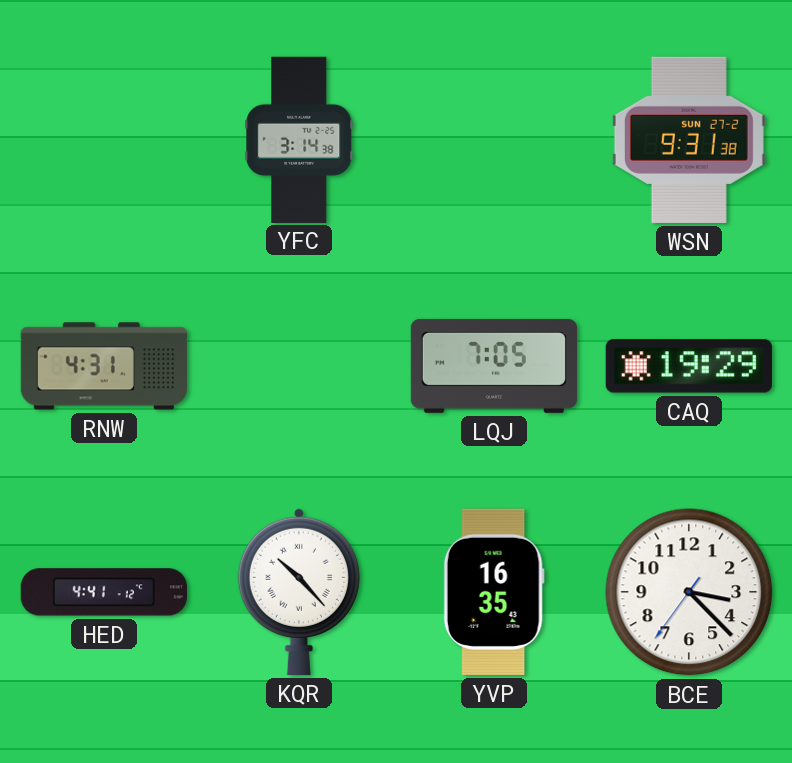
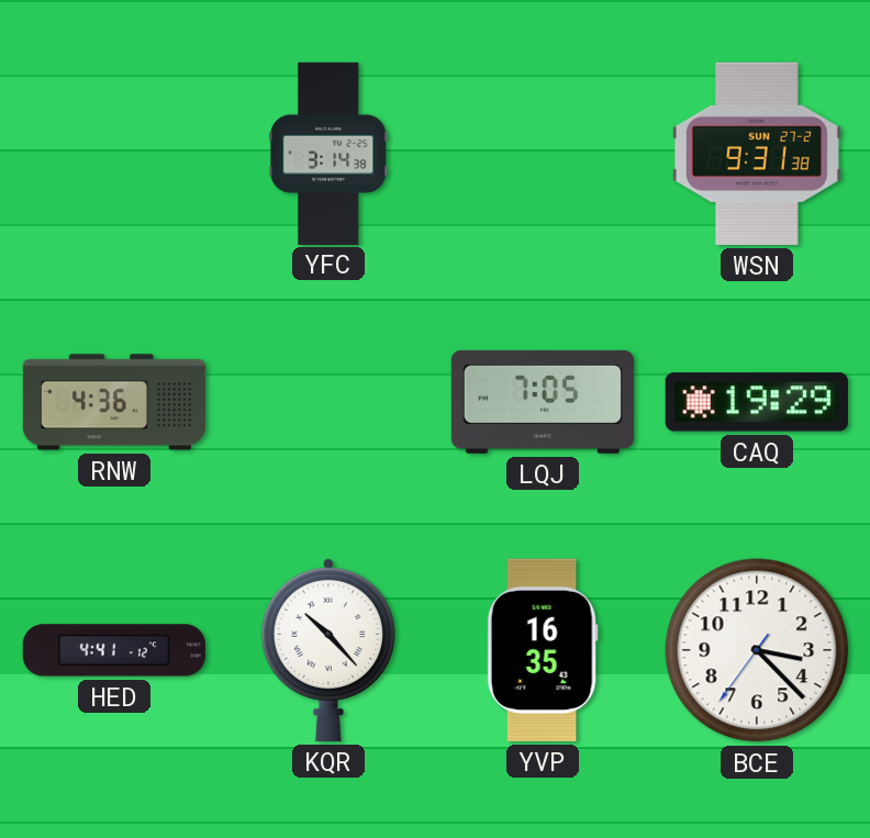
RNW: 4:31 -> 4:36 (113, 402)
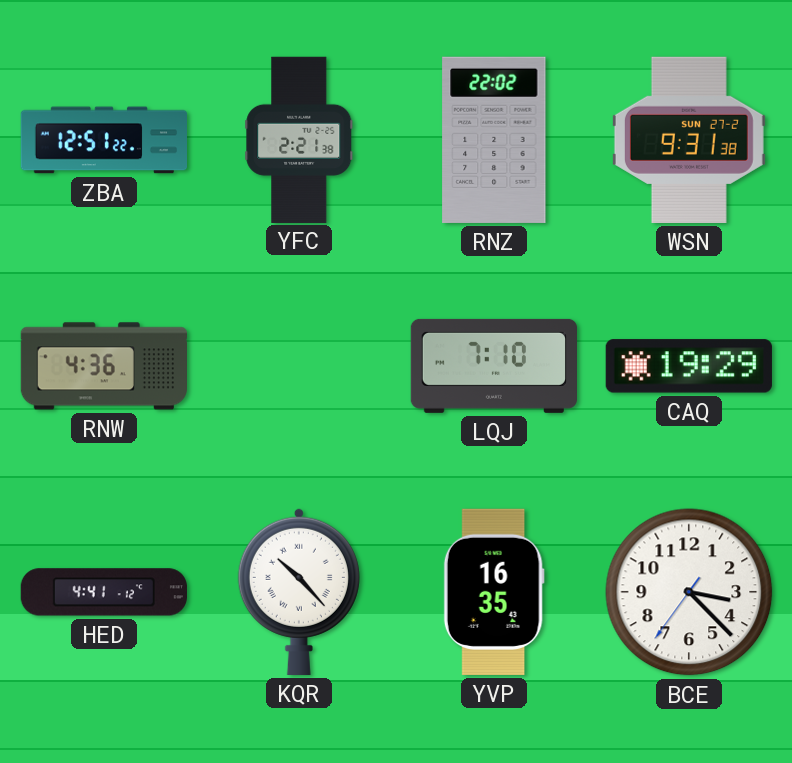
ZBA: none -> 12:51 (103, 140)
YFC: 3:14 -> 2:21 (299, 139)
RNZ: none -> 22:02 (494, 140)
LQJ: 7:05 -> 7:10 (493, 366)
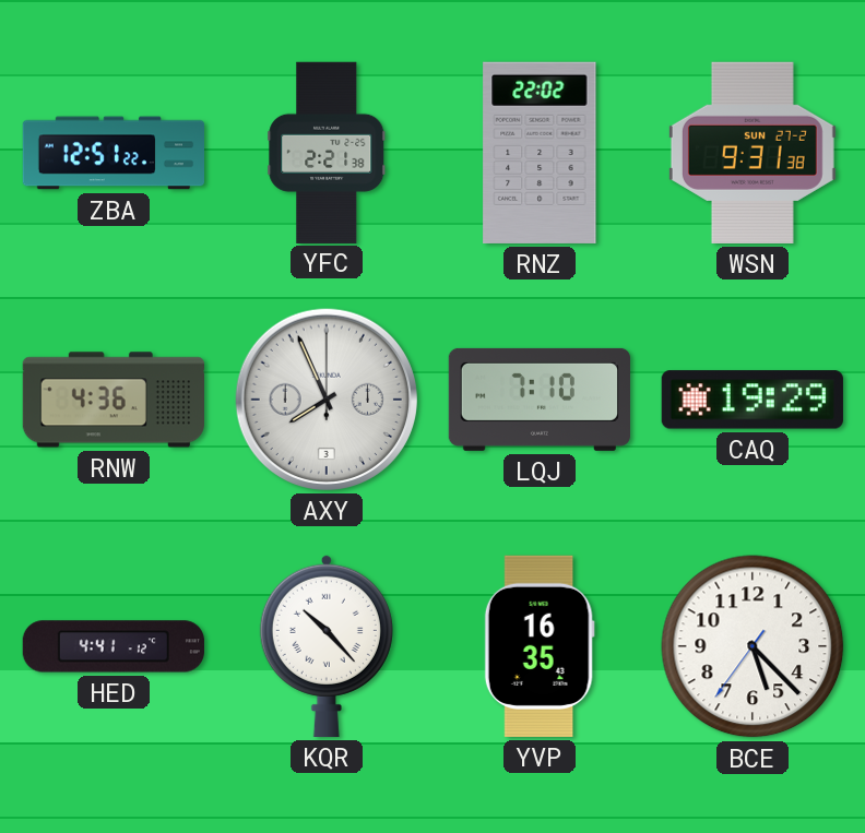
AXY: none -> 7:56 (327, 400)
BCE: 3:22 -> 5:22 (753, 646)
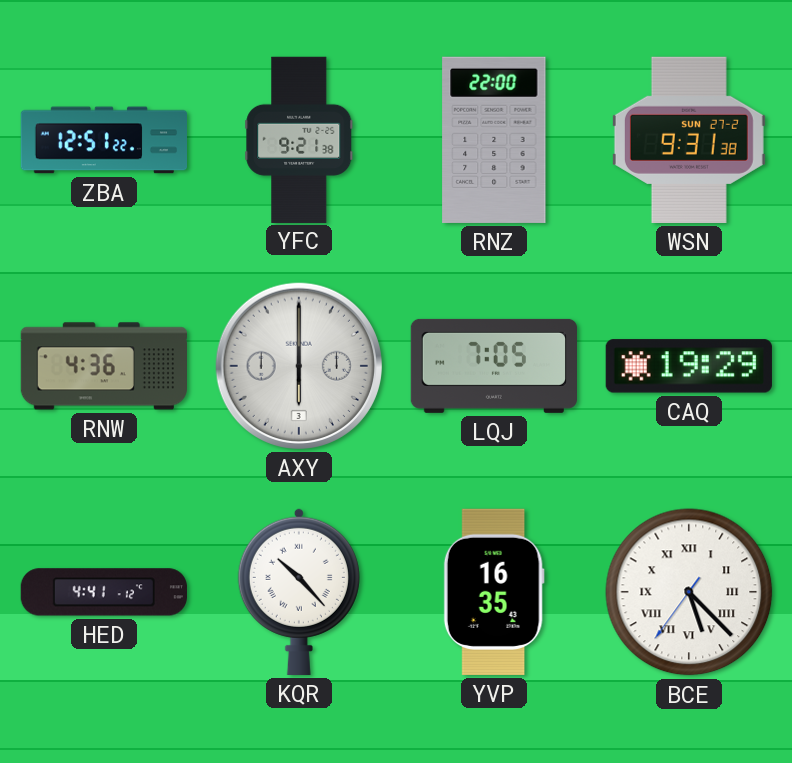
YFC: 2:21 -> 9:21 (299, 139)
RNZ: 22:02 -> 22:00 (494, 140)
AXY: 7:56 -> 6:00 (299, 366)
LQJ: 7:10 -> 7:05 (493, 366)
BCE numerals: Arabic -> Roman (689, 592)
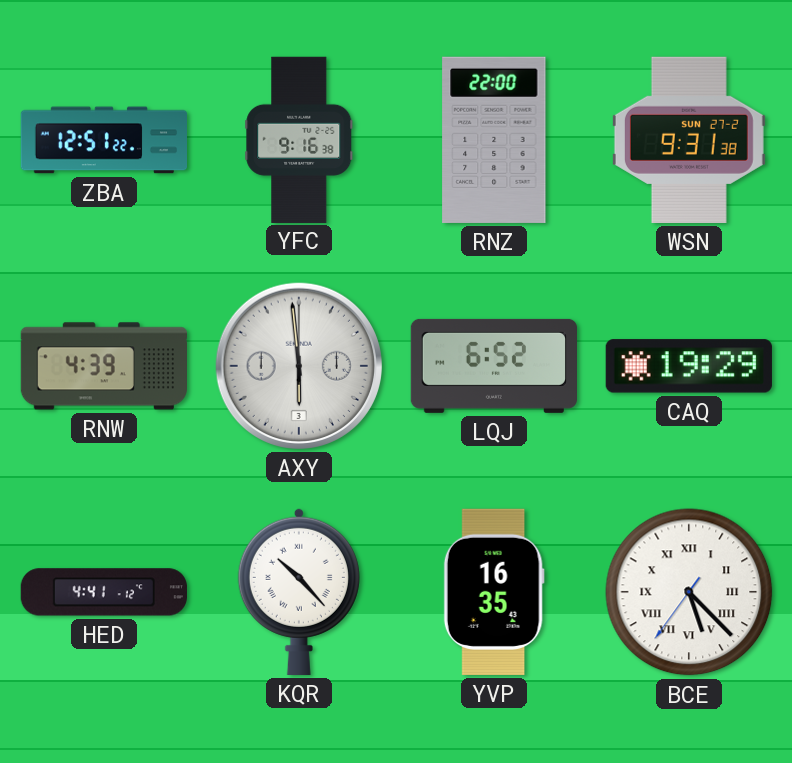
YFC: 9:21 -> 9:16 (299, 139)
RNW: 4:36 -> 4:39 (103, 366)
AXY: 6:00 -> 5:59 (299, 366)
LQJ: 7:05 -> 6:52 (493, 366)
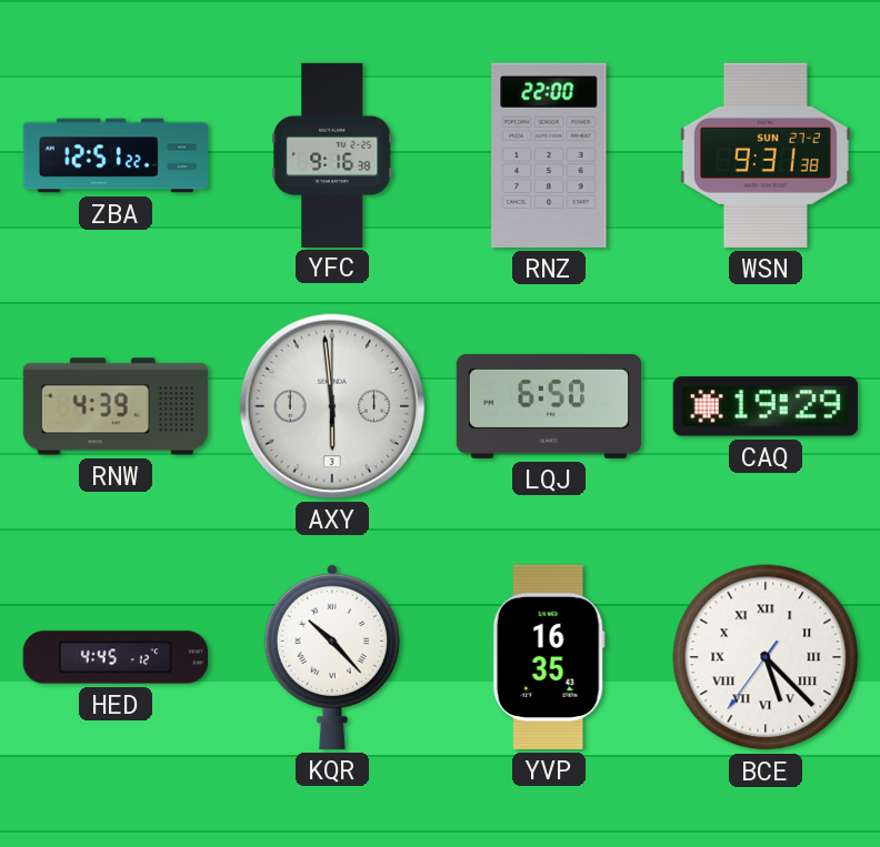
LQJ: 6:52 -> 6:50 (548, 406)
HED: 4:41 -> 4:45 (116, 657)
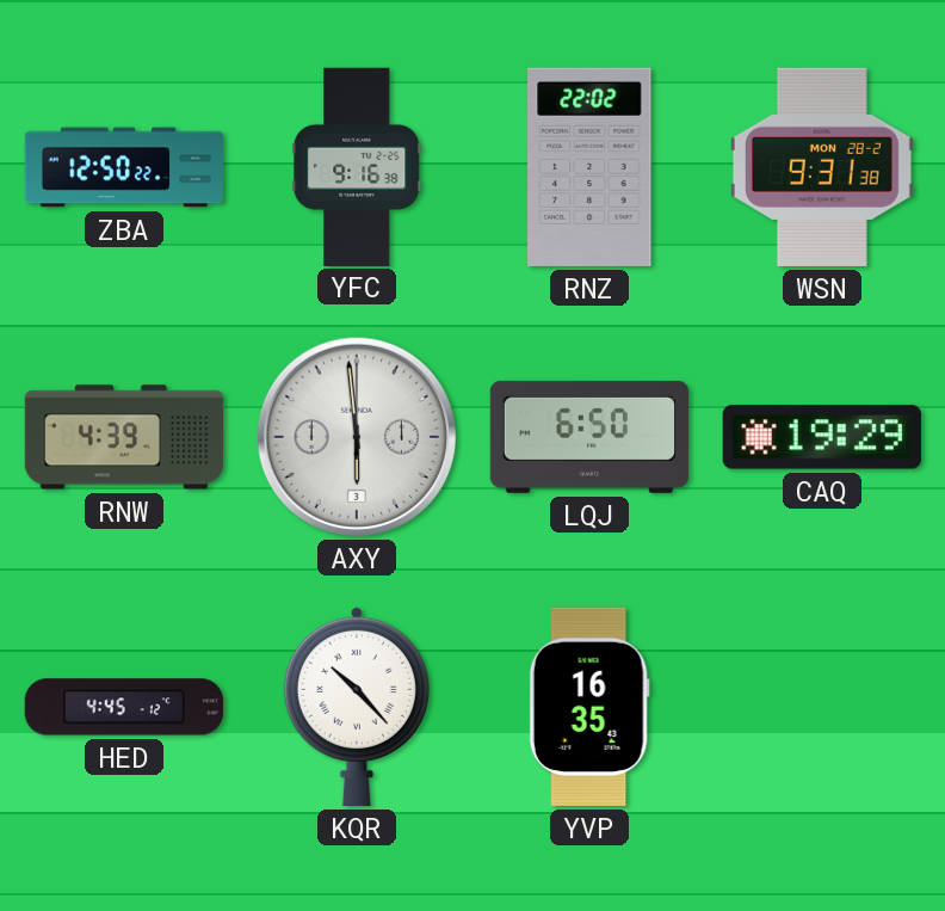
ZBA: 12:51 -> 12:50 (123, 167)
RNZ: 22:00 -> 22:02 (589, 167)
WSN date: SUN 27-2 -> MON 28-2 (822, 167)
BCE: 5:22 -> none (766, 657)
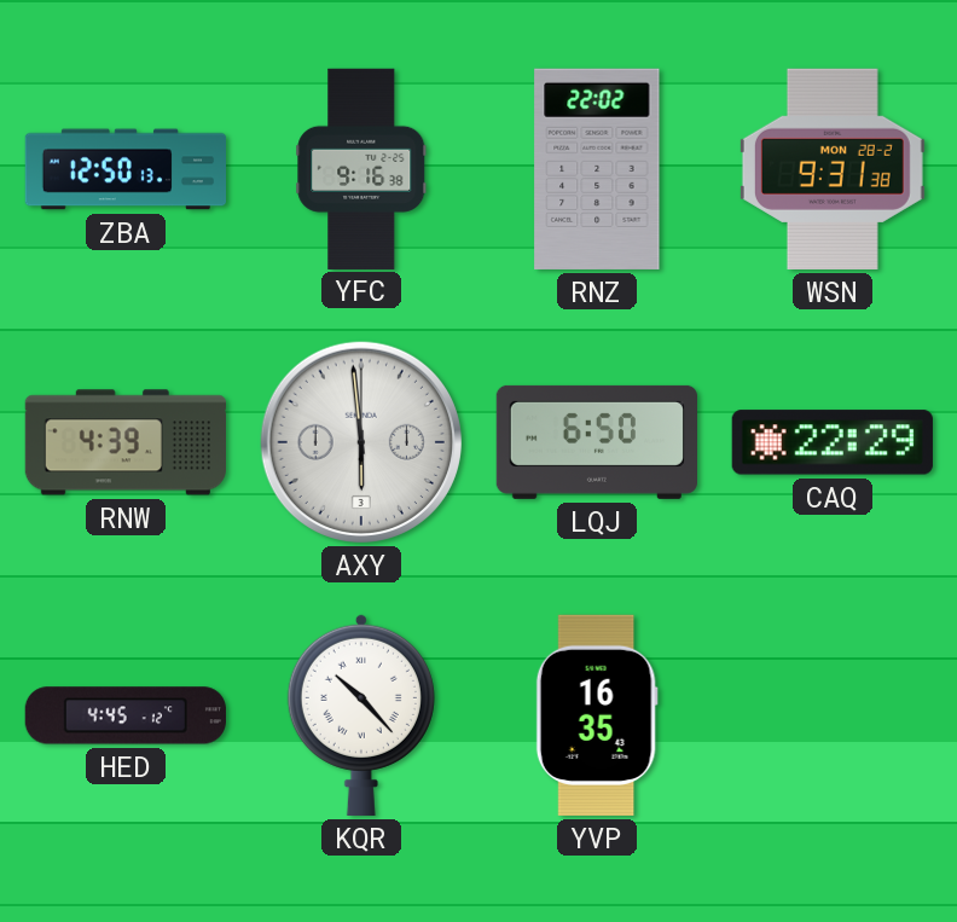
ZBA: 12:50:22 -> 12:50:13 (124, 169)
CAQ: 19:29 -> 22:29 (833, 442)
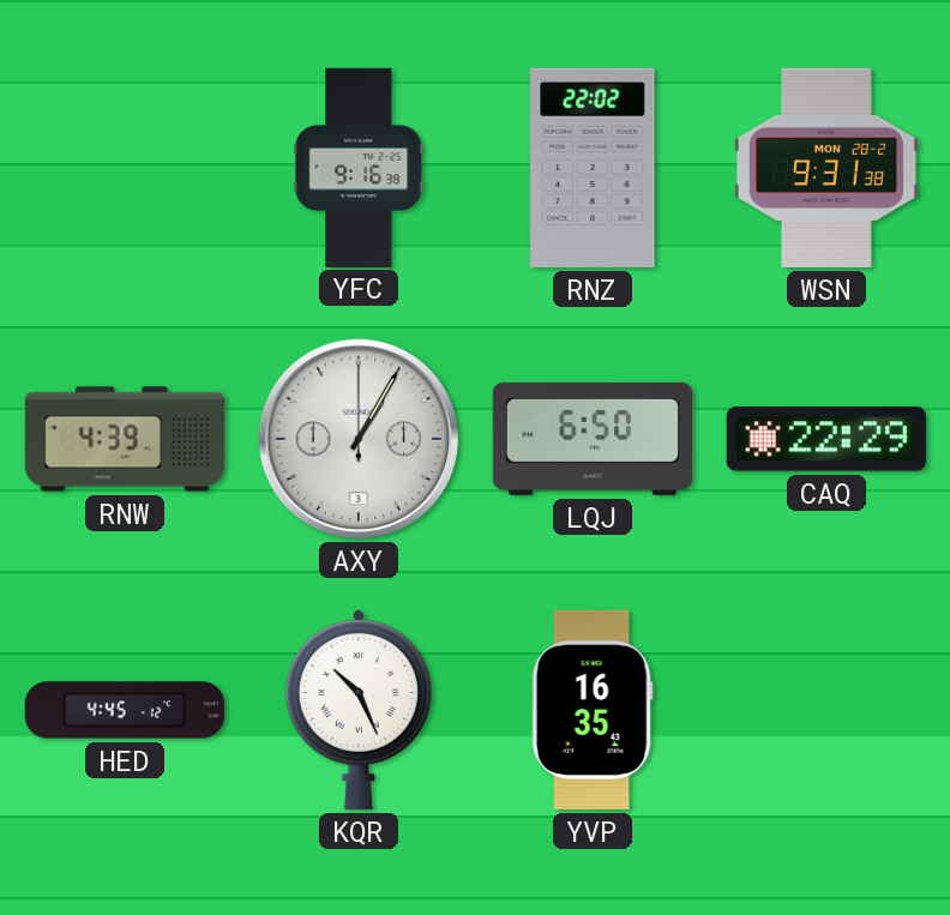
ZBA: 12:50 -> none (124, 169)
AXY: 5:59 -> 1:05 (359, 439)
KQR: 10:23 -> 10:26 (359, 709)
